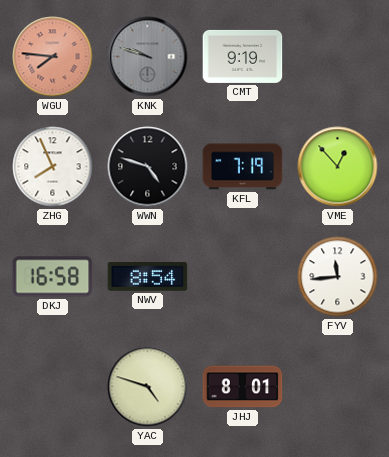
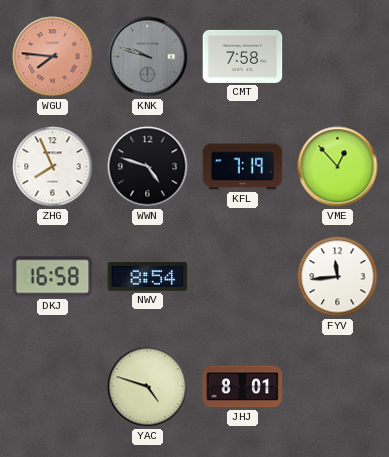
CMT: 9:19 -> 7:58 (243, 56)
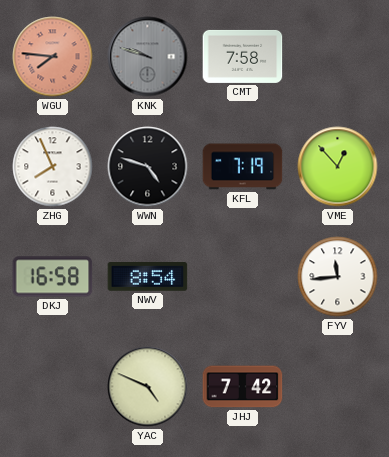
YAC: 4:48 -> 4:49 (148, 387)
JHJ: 8:01 -> 7:42 (243, 387)
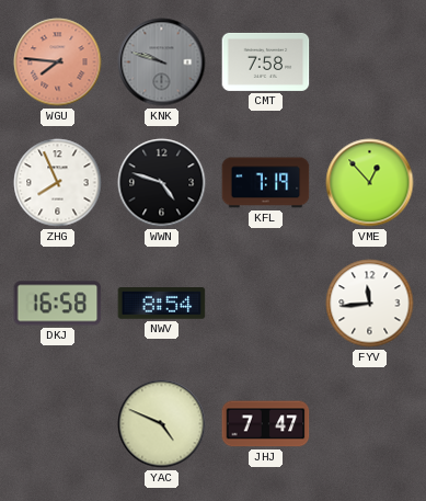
JHJ: 7:42 -> 7:47 (266, 424)
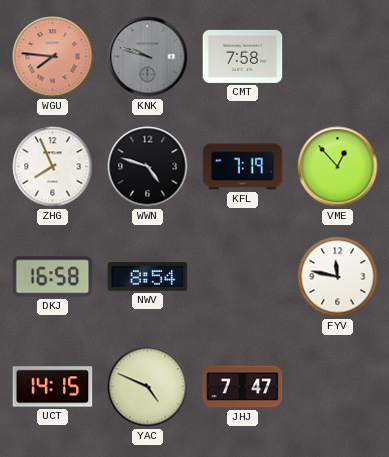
FYV: 11:44 -> 11:47 (338, 277)
UCT: none -> 14:15 (53, 387)
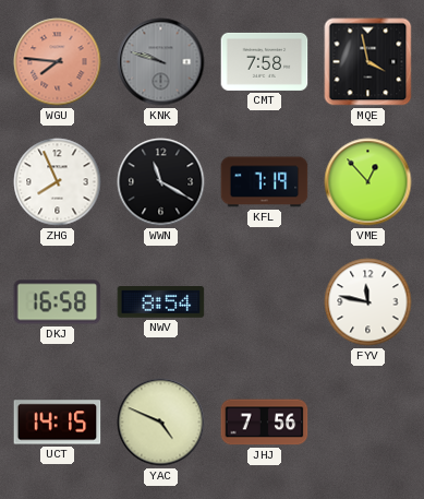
MQE: none -> 3:58 (368, 62)
WWN: 4:48 -> 11:20 (161, 182)
JHJ: 7:47 -> 7:56 (265, 423)
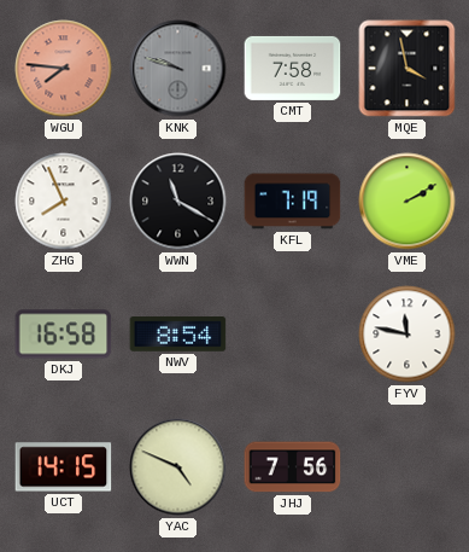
VME: 12:53 -> 2:10 (408, 202)
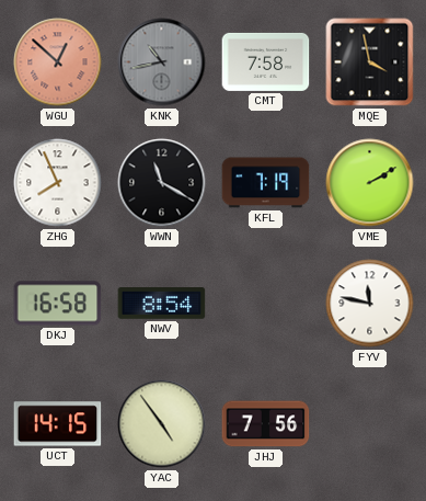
WGU: 7:46 -> 12:52 (58, 62)
KNK: 9:48 -> 10:43 (162, 62)
YAC: 4:49 -> 4:54 (162, 424)
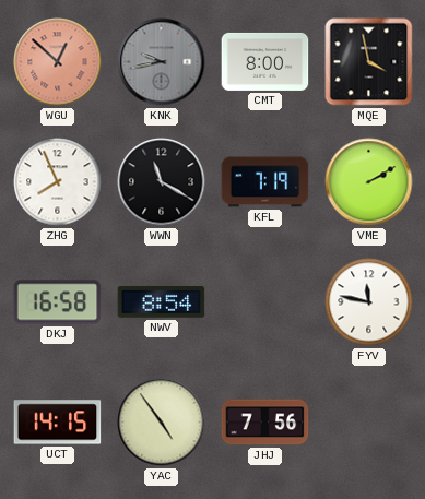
KNK: 10:43 -> 9:43 (162, 62)
CMT: 7:58 -> 8:00 (265, 61)
